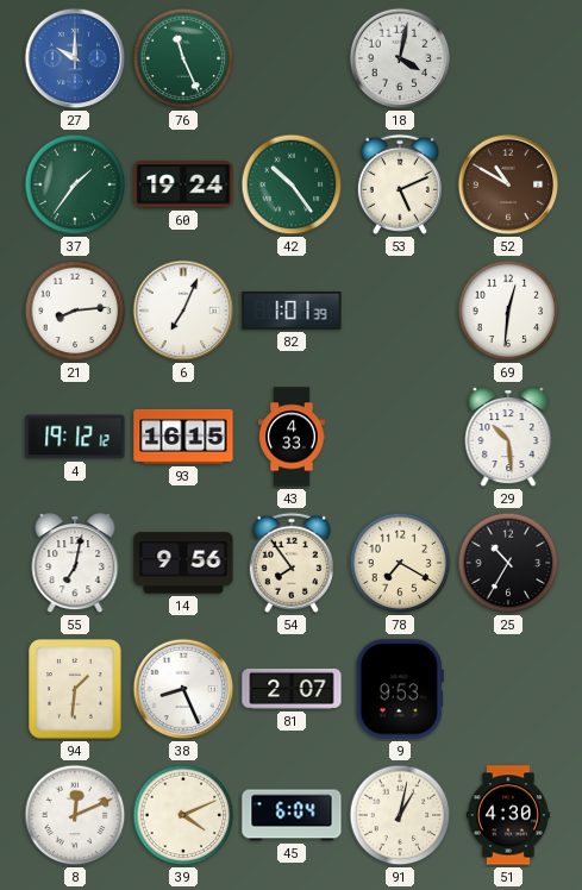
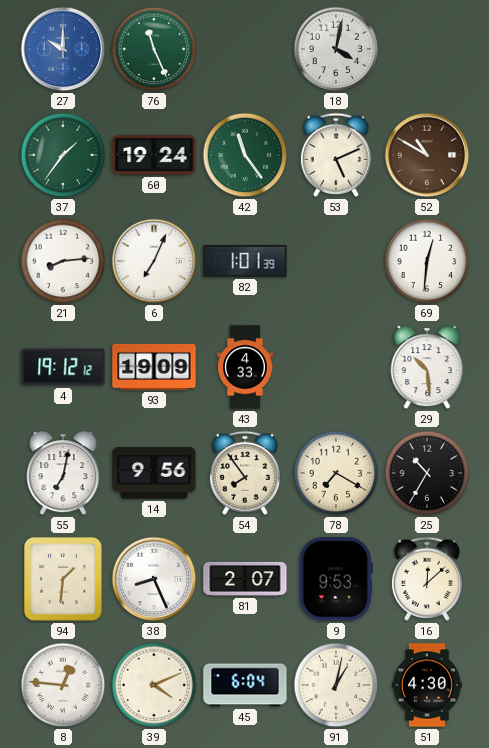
42: 10:24 -> 11:24 (245, 155)
93: 16:15 -> 19:09 (154, 367)
16: none -> 12:08 (427, 579)
8: 12:11 -> 12:46 (63, 685)
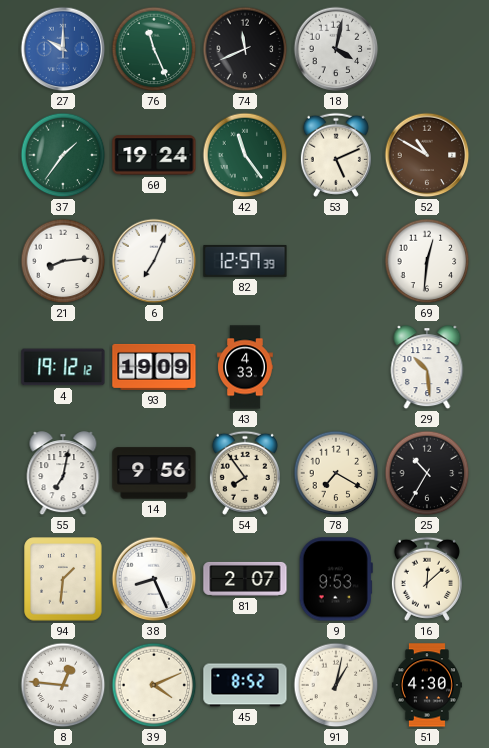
74: none -> 11:41 (245, 49)
82: 1:01 -> 12:57 (245, 261)
45: 6:04 -> 8:52 (245, 685)
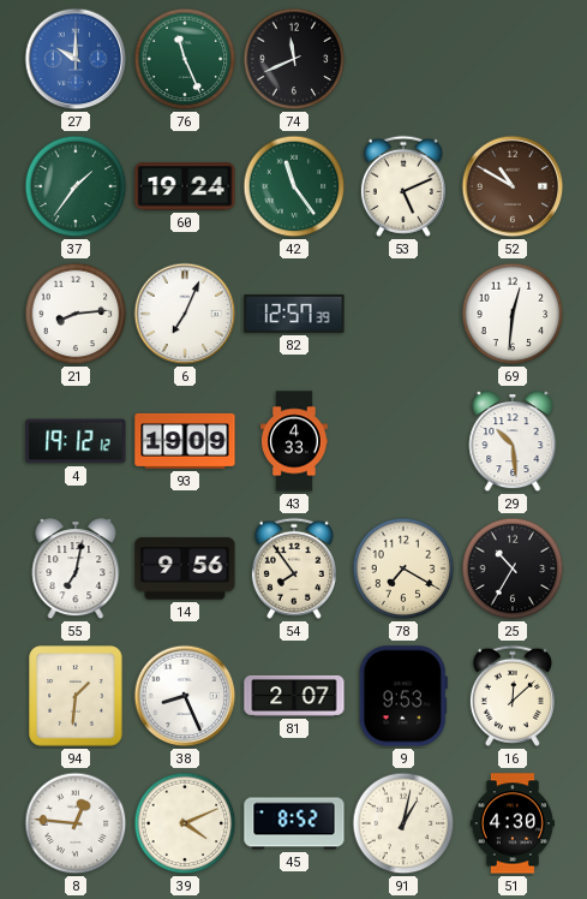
18: 4:02 -> none (336, 49)
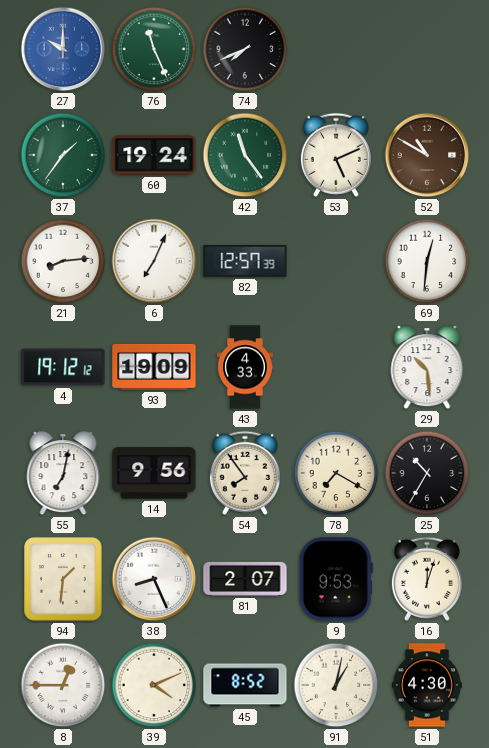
74: 11:41 -> 7:41 (245, 49)
16: 12:08 -> 12:03 (427, 579)
8: 12:46 -> 12:45 (63, 685)
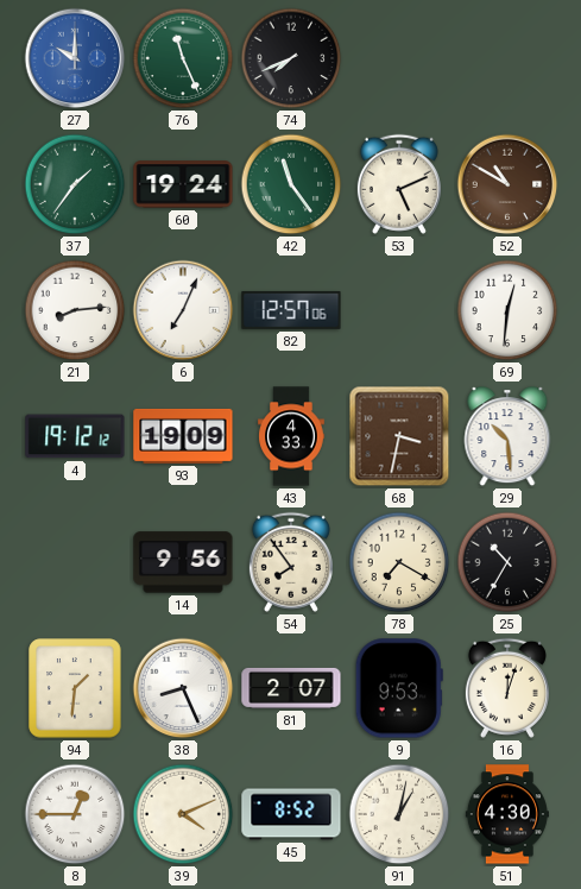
82: 12:57:39 -> 12:57:06 (291, 310)
68: none -> 3:32 (399, 436)
55: 7:02 -> none (63, 474)
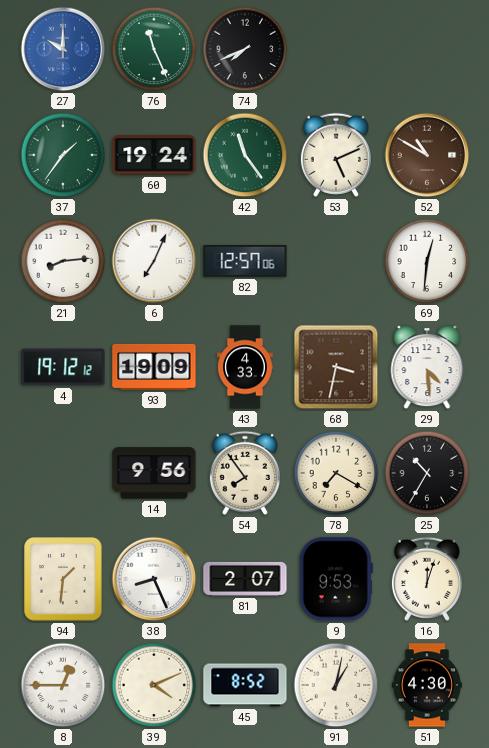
29: 10:29 -> 4:29 (427, 368)
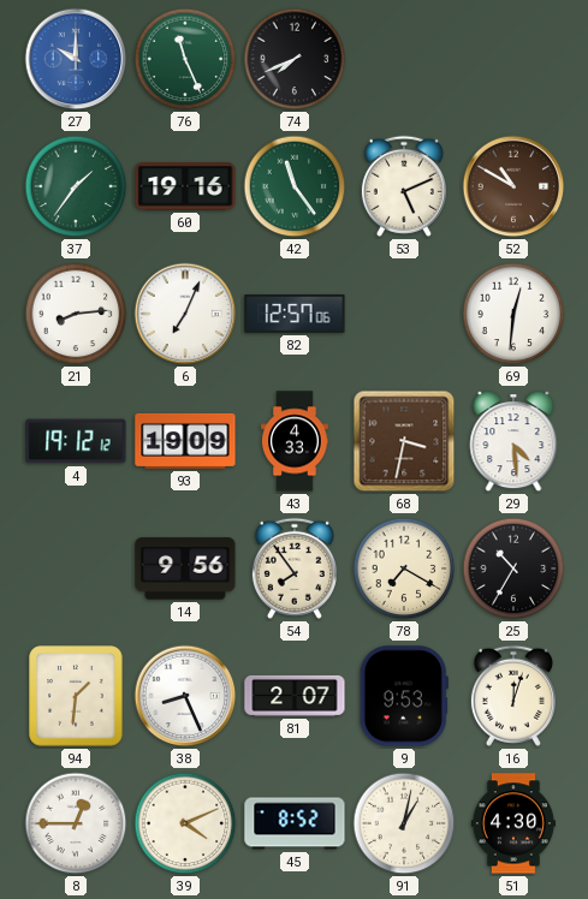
60: 19:24 -> 19:16 (185, 186)
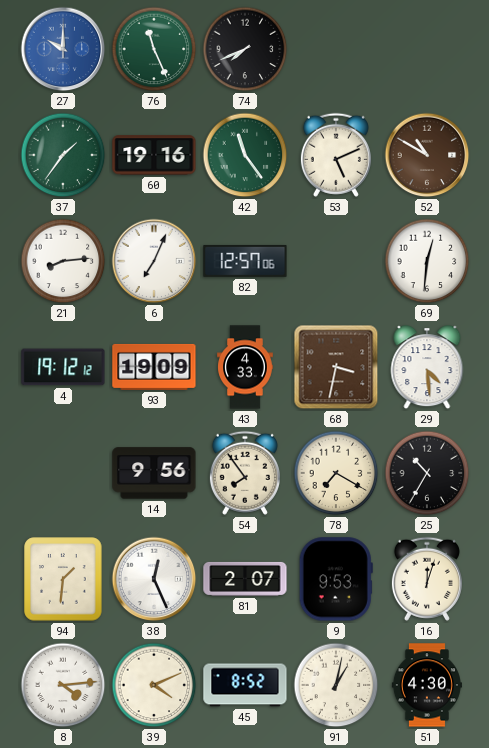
38: 8:26 -> 12:26 (154, 579)
8: 12:45 -> 4:14 (63, 685)
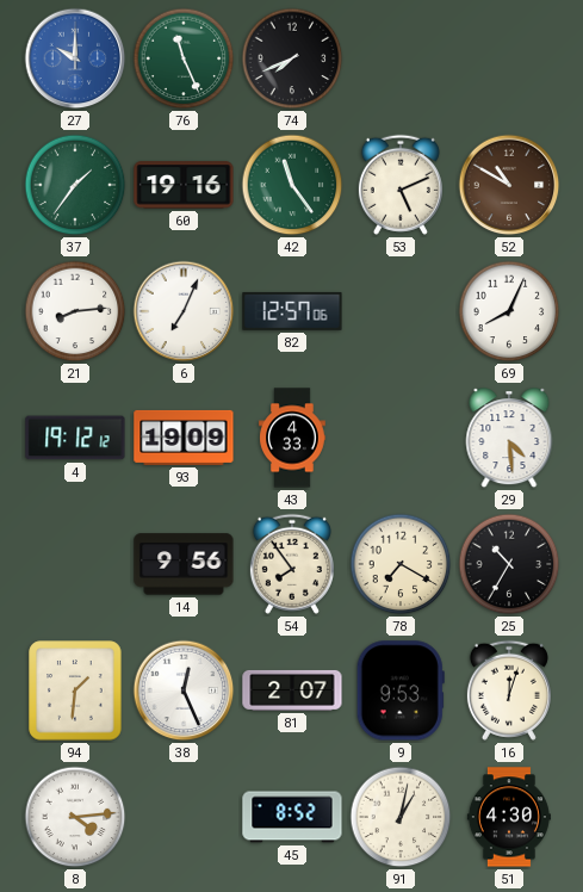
69: 12:31 -> 8:04 (509, 311)
68: 3:32 -> none (336, 367)
39: 4:11 -> none (154, 685)
